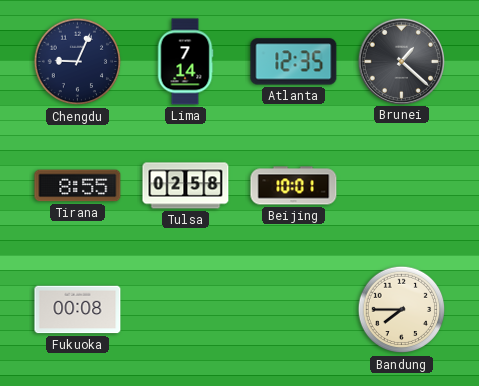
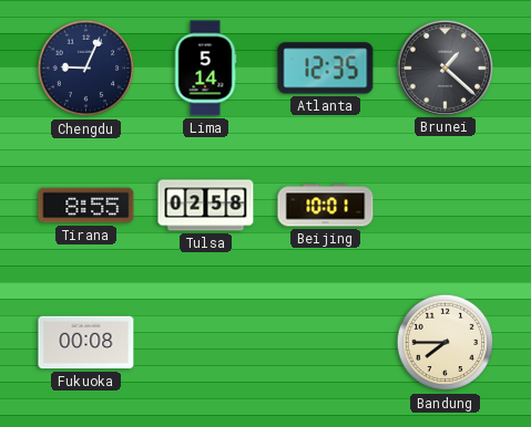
Lima: 7:14 -> 5:14 (205, 69)
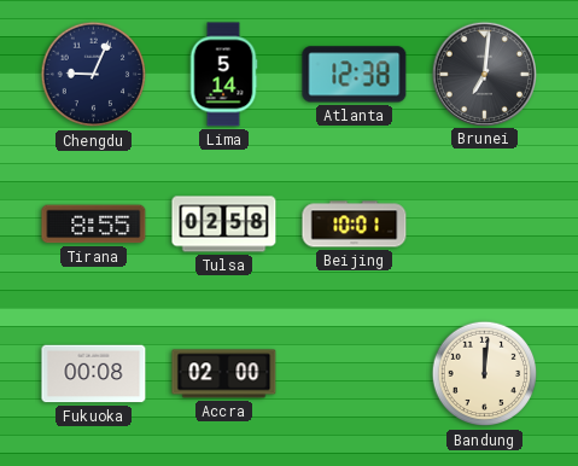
Atlanta: 12:35 -> 12:38 (355, 75)
Brunei: 1:22 -> 7:01 (484, 74)
Accra: none -> 02:00 (224, 374)
Bandung: 7:45 -> 12:01 (485, 374)
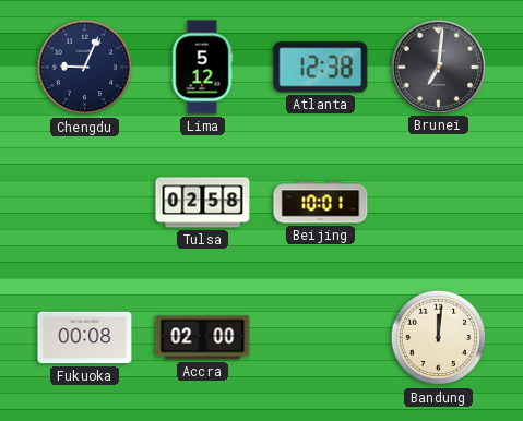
Lima: 5:14 -> 5:12 (202, 68)
Tirana: 8:55 -> none (94, 225)
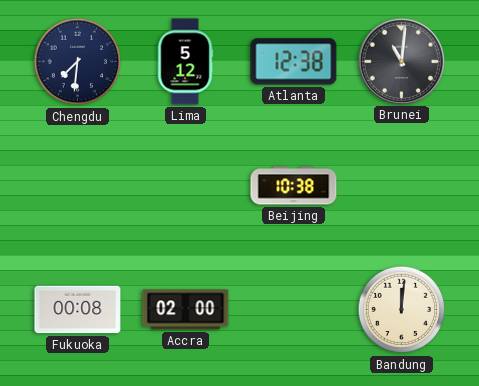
Chengdu: 9:04 -> 7:31 (78, 62)
Brunei: 7:01 -> 11:01 (401, 61)
Tulsa: 02:58 -> none (203, 203)
Beijing: 10:01 -> 10:38 (294, 186)
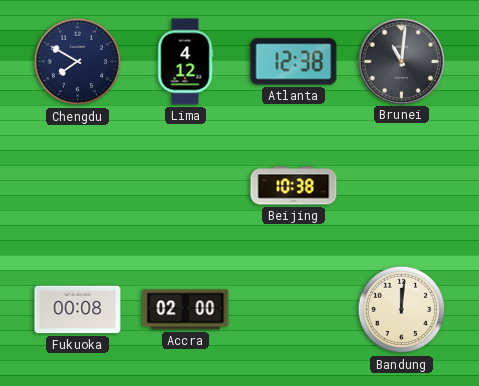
Chengdu: 7:31 -> 7:50 (78, 62)
Lima: 5:12 -> 4:12 (185, 62)
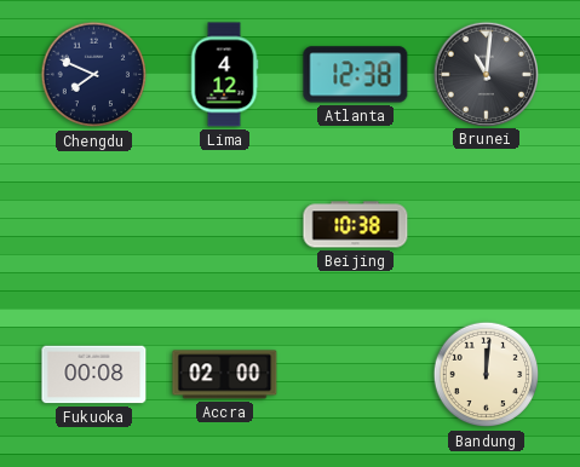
Chengdu: 7:50 -> 7:49 (94, 75)
